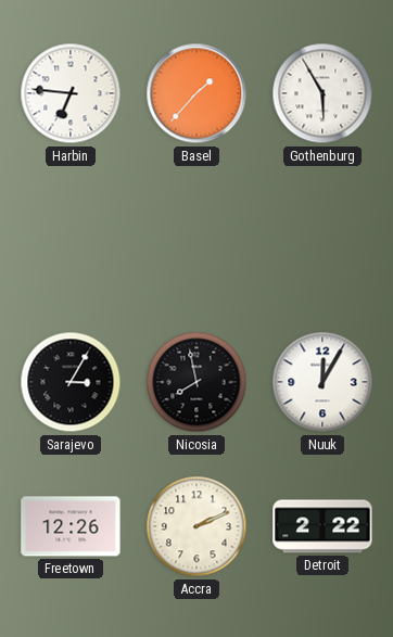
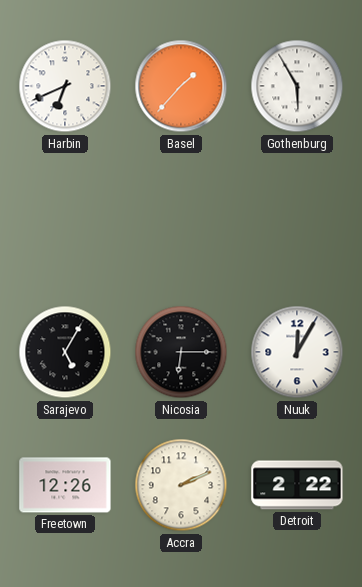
Harbin: 6:46 -> 6:41 (65, 86)
Sarajevo: 3:05 -> 5:05 (65, 352)
Nicosia: 7:58 -> 6:15 (181, 352)
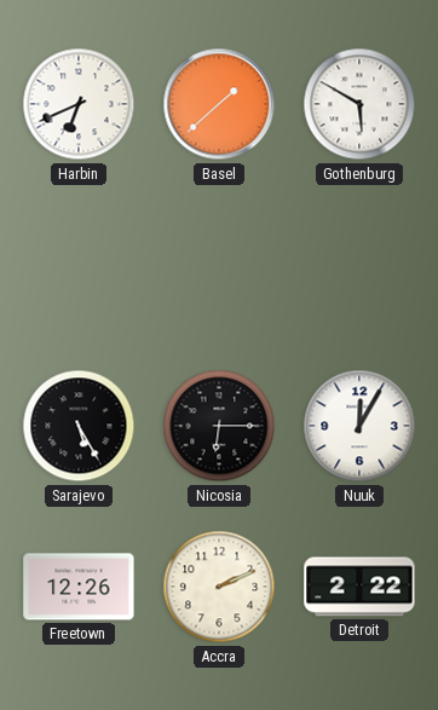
Basel: 1:37 -> 1:38 (219, 104)
Gothenburg: 5:55 -> 5:50 (359, 104)
Sarajevo: 5:05 -> 5:25 (79, 426)
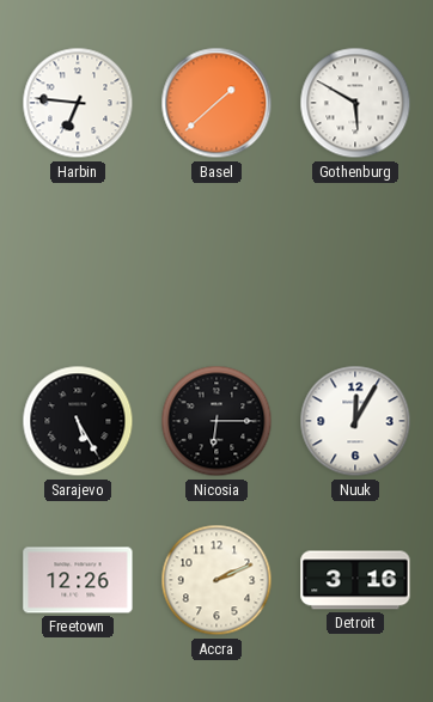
Harbin: 6:41 -> 6:46 (78, 103)
Detroit: 2:22 -> 3:16 (355, 580)
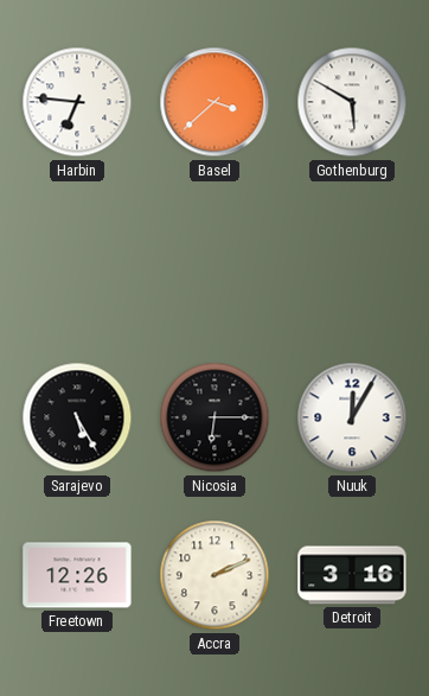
Basel: 1:38 -> 3:38 (214, 102)
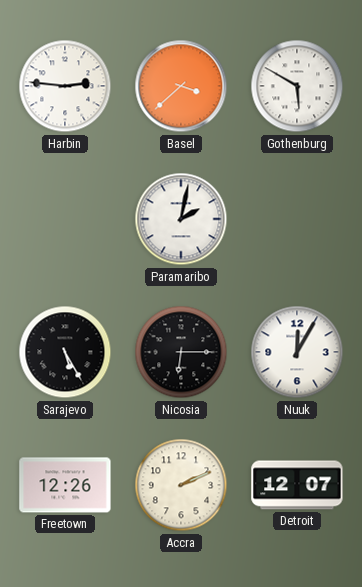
Harbin: 6:46 -> 2:46 (65, 86)
Paramaribo: none -> 2:02 (181, 219)
Detroit: 3:16 -> 12:07 (297, 485)
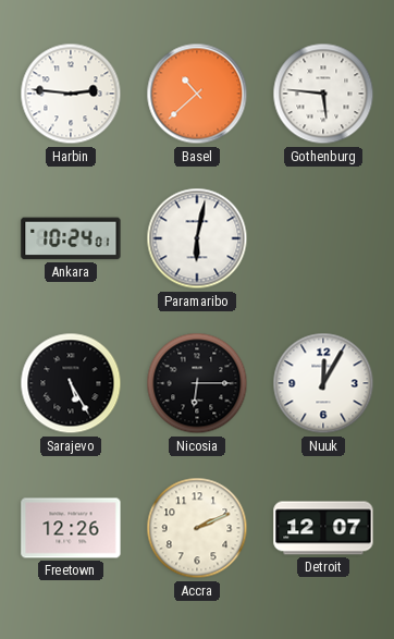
Basel: 3:38 -> 10:38 (197, 94)
Gothenburg: 5:50 -> 5:46 (323, 94)
Ankara: none -> 10:24 (71, 238)
Paramaribo: 2:02 -> 6:02 (197, 238)
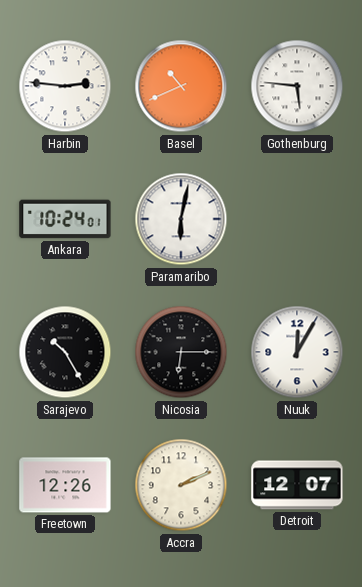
Basel: 10:38 -> 10:41 (181, 86)
Sarajevo: 5:25 -> 10:25 (65, 352)
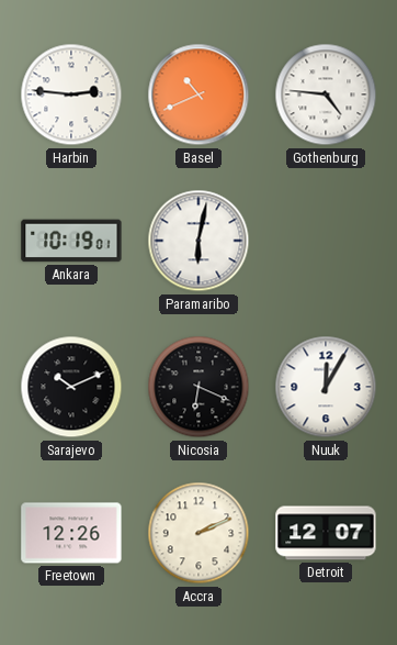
Gothenburg: 5:46 -> 4:46 (326, 94)
Ankara: 10:24 -> 10:19 (71, 241)
Sarajevo: 10:25 -> 10:11 (71, 387)
Nicosia: 6:15 -> 6:19 (198, 387)
